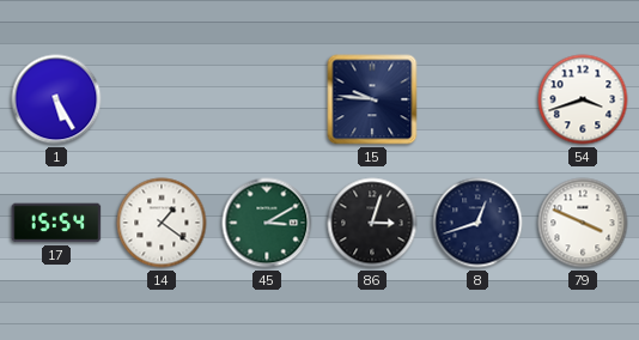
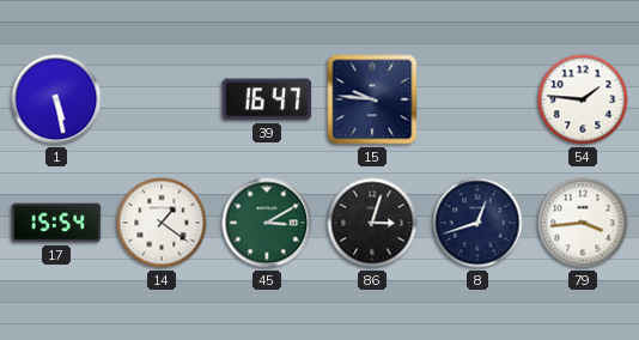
1: 5:25 -> 5:28 (56, 99)
39: none -> 16:47 (267, 99)
54: 3:42 -> 1:46 (583, 99)
79: 3:49 -> 3:44 (583, 223)
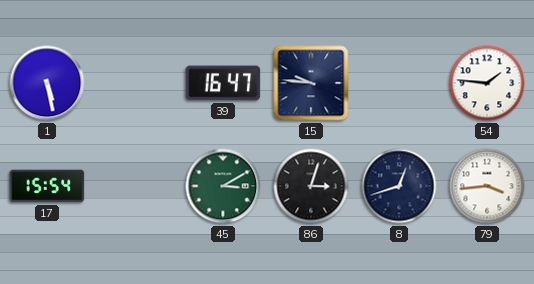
14: 1:21 -> none (162, 223)
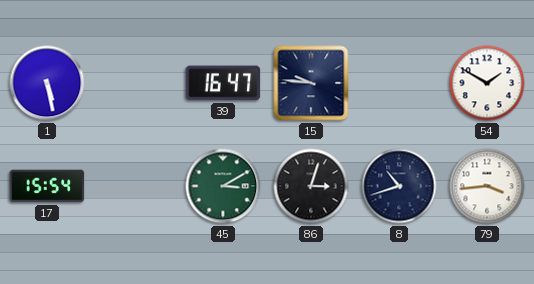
54: 1:46 -> 1:50 (487, 83)
8: 12:42 -> 10:42 (399, 186)
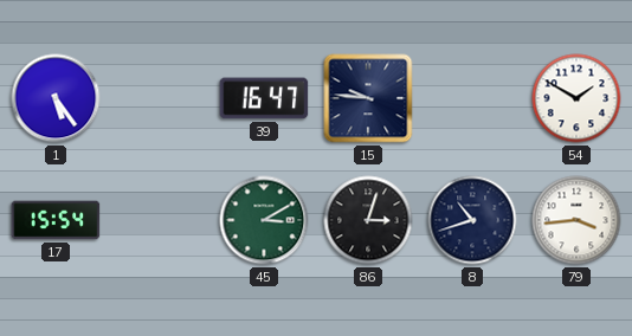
1: 5:28 -> 5:24 (56, 98)
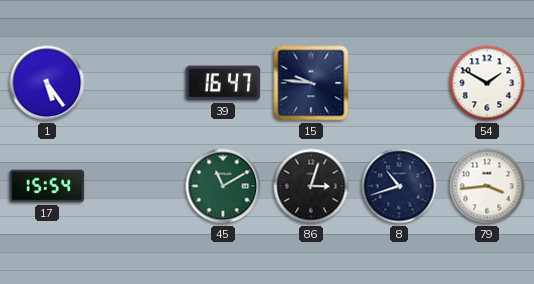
45: 3:10 -> 11:10 (223, 186)
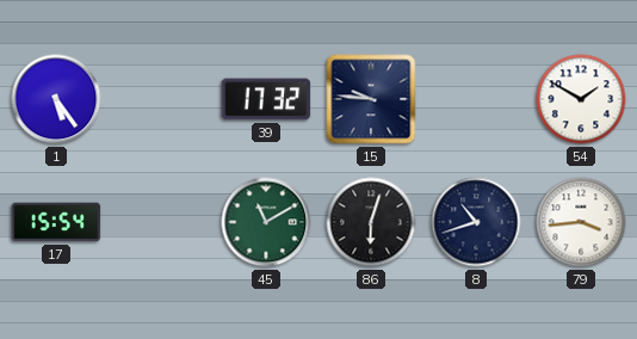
39: 16:47 -> 17:32 (266, 99)
86: 3:03 -> 6:03 (371, 222)
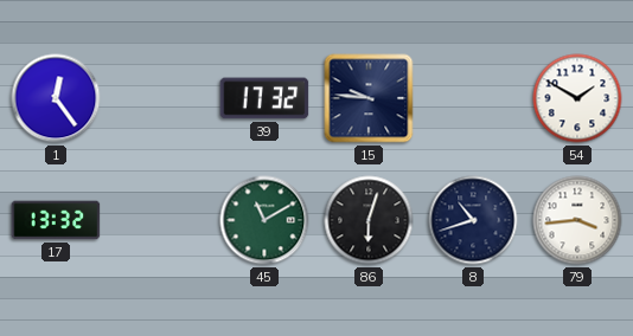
1: 5:24 -> 12:24 (56, 98)
17: 15:54 -> 13:32 (56, 220)
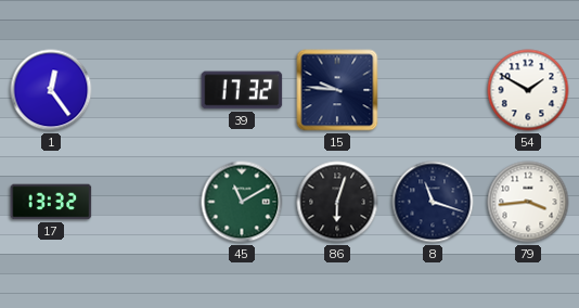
8: 10:42 -> 11:18 (433, 202)
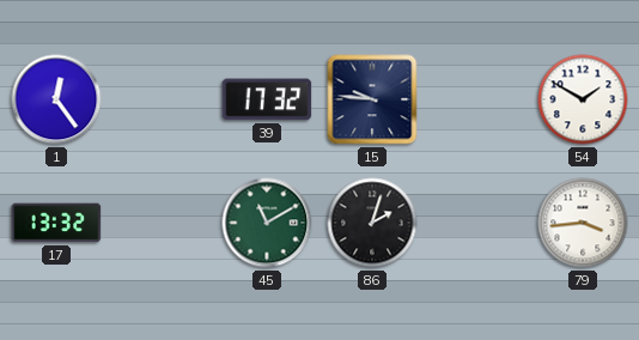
86: 6:03 -> 2:03 (372, 223)
8: 11:18 -> none (433, 202)
